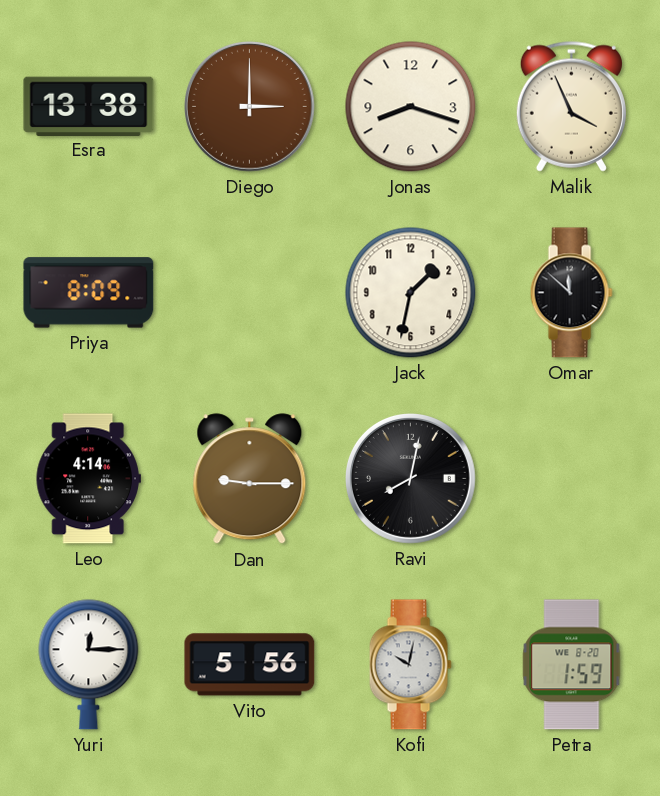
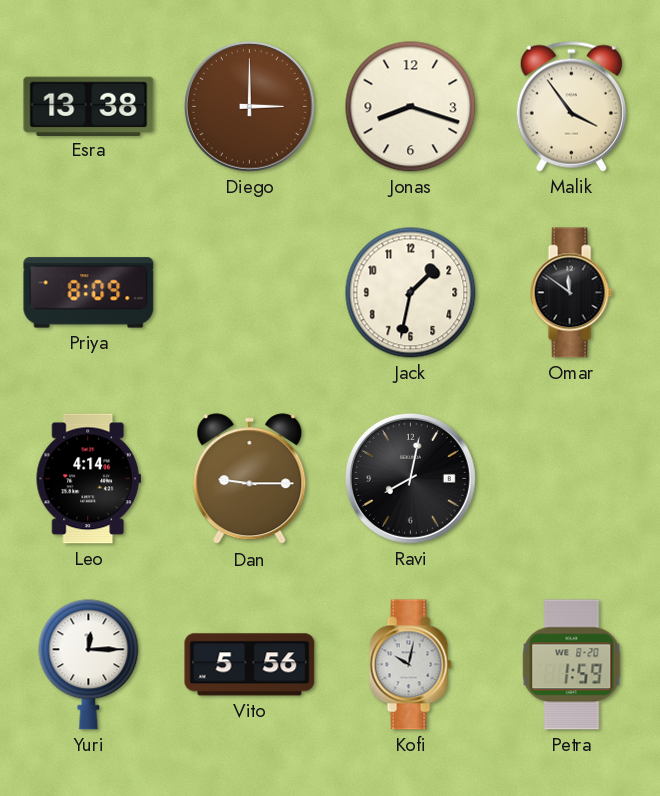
Malik: 3:56 -> 3:54 (571, 106)
Omar: 11:52 -> 11:51 (571, 293)
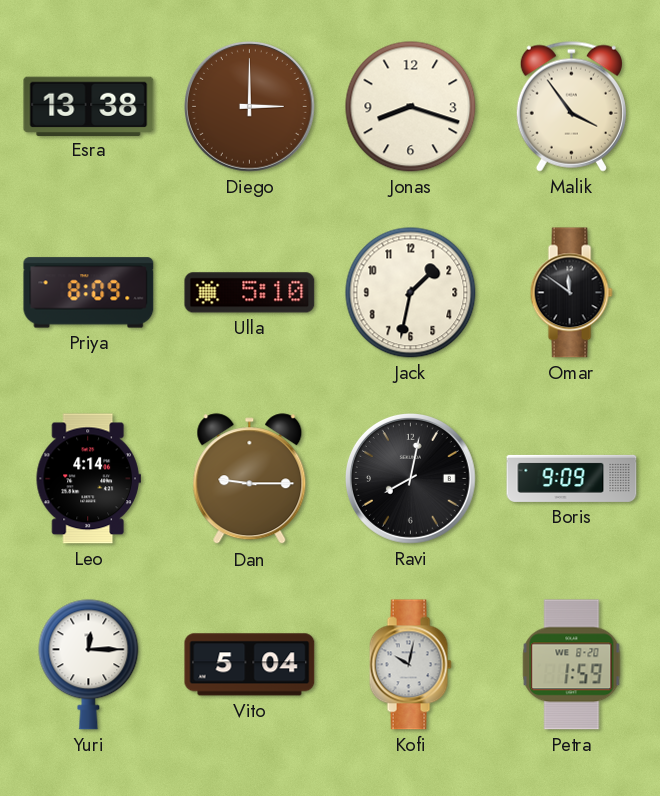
Ulla: none -> 5:10 (250, 293)
Boris: none -> 9:09 (572, 478)
Vito: 5:56 -> 5:04 (250, 665)
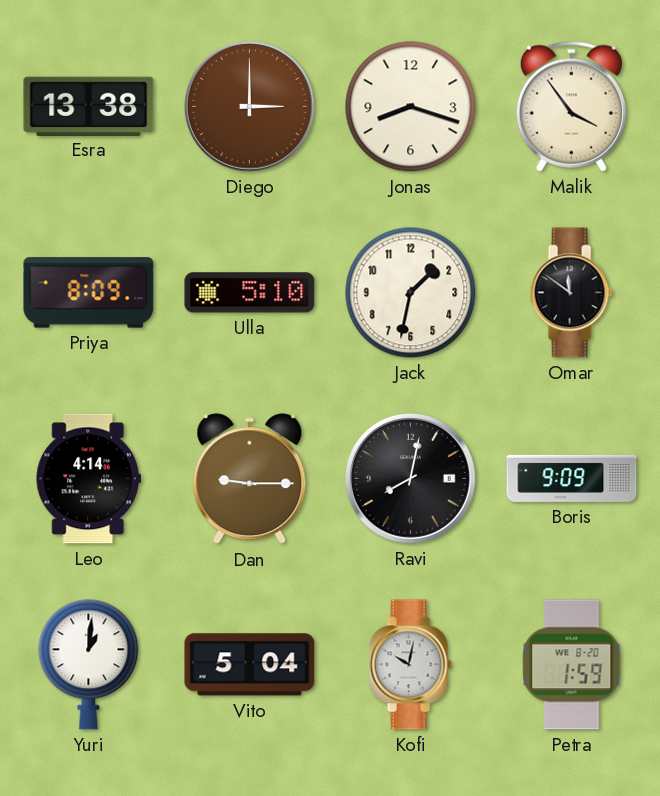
Yuri: 12:15 -> 1:01 (89, 665)
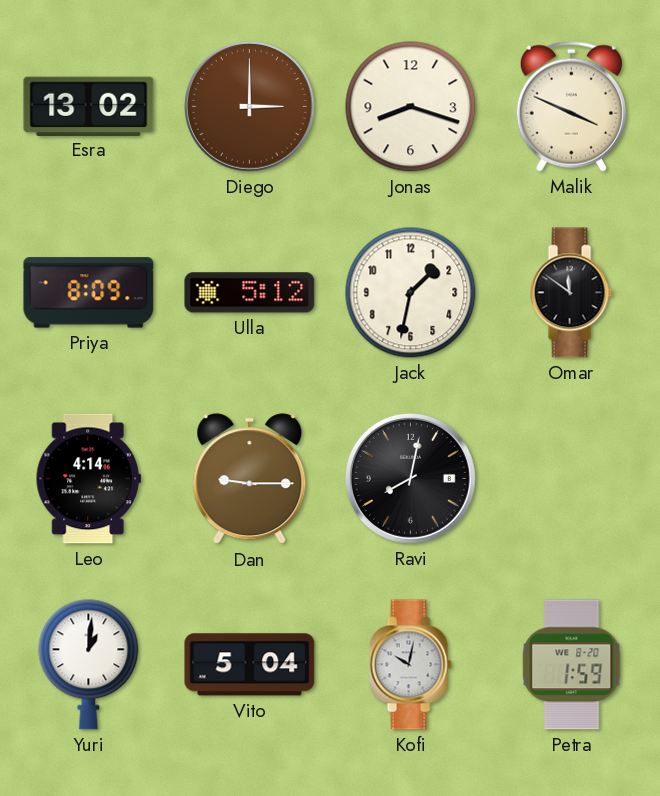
Esra: 13:38 -> 13:02 (89, 106)
Malik: 3:54 -> 3:49 (571, 106)
Ulla: 5:10 -> 5:12 (250, 293)
Boris: 9:09 -> none (572, 478)
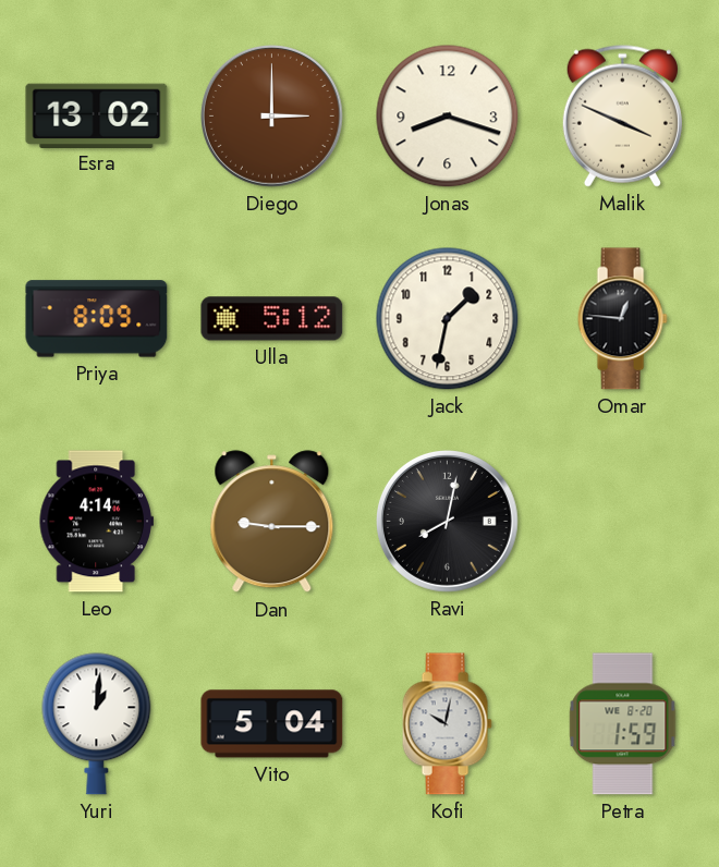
Omar: 11:51 -> 12:46 (622, 319)
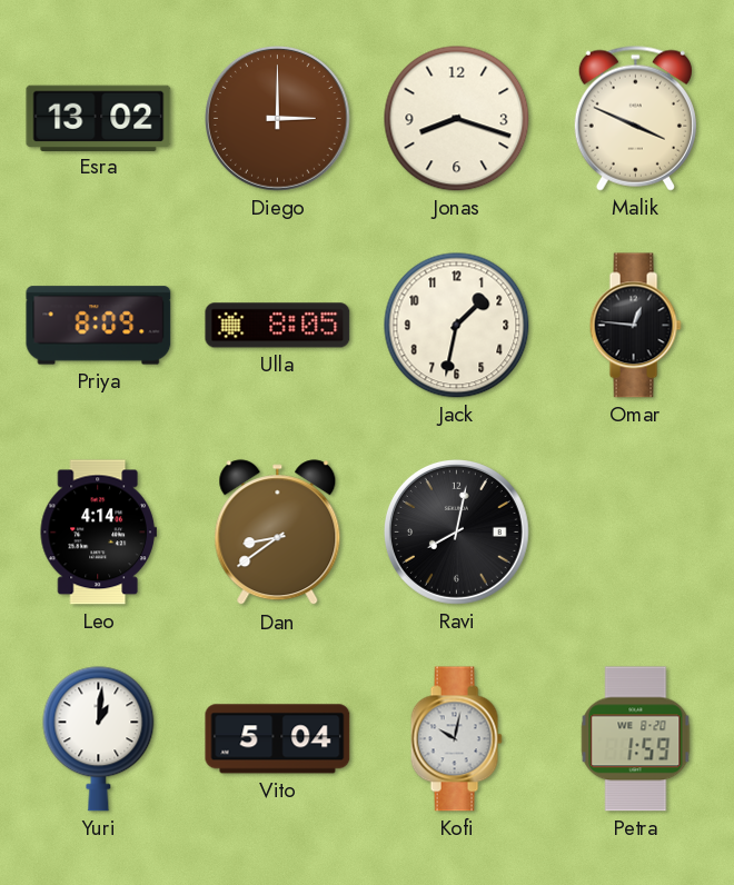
Ulla: 5:12 -> 8:05 (278, 326)
Dan: 9:15 -> 8:39 (278, 533)
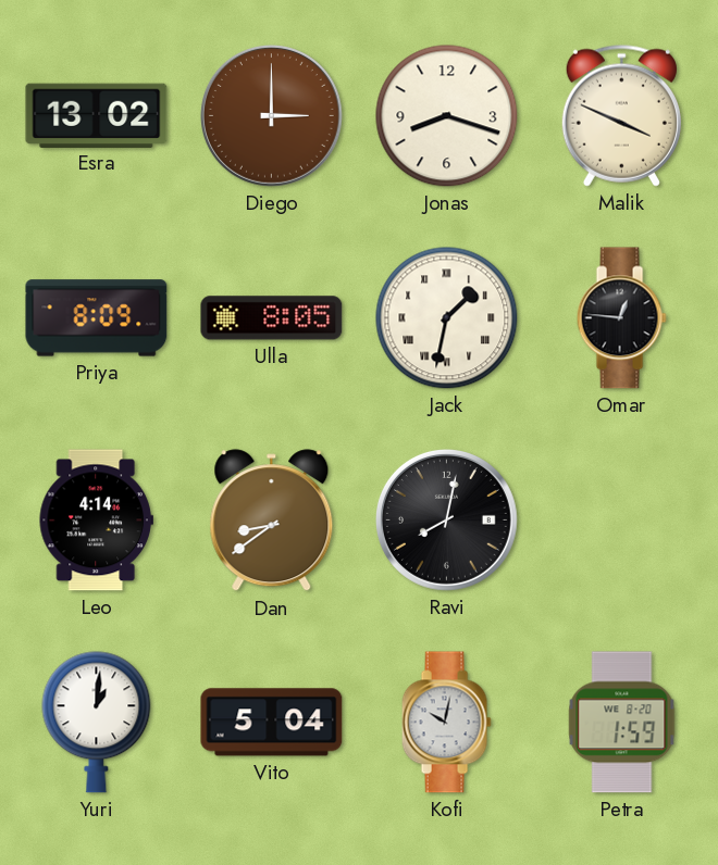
Jack numerals: Arabic -> Roman (447, 318)
